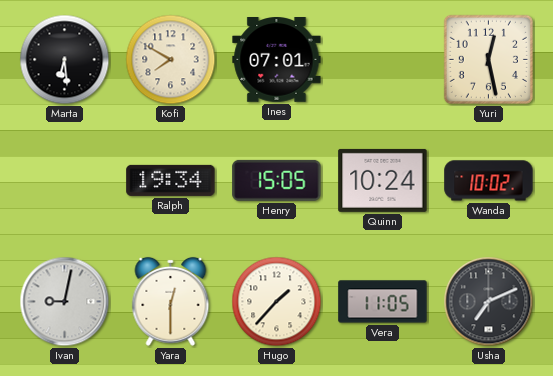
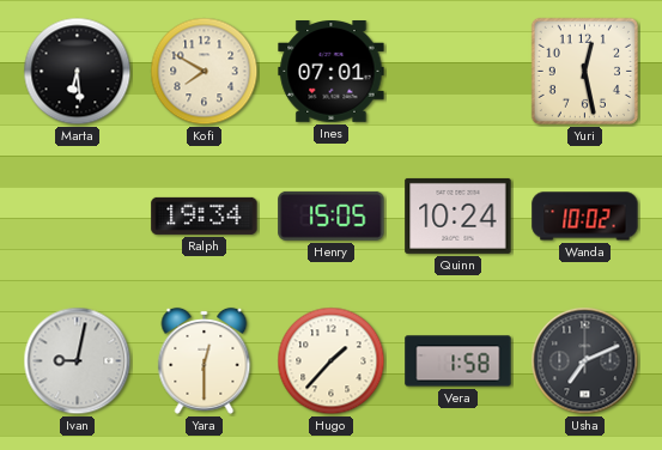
Vera: 11:05 -> 1:58 (458, 361)
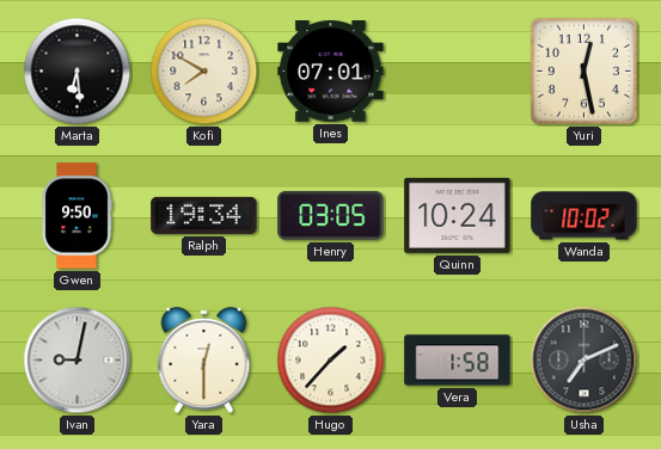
Gwen: none -> 9:50 (76, 216)
Henry: 15:05 -> 03:05 (331, 215)
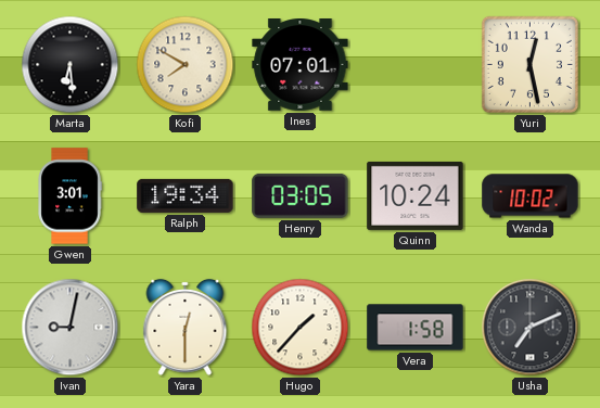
Gwen: 9:50 -> 3:01 (69, 196)
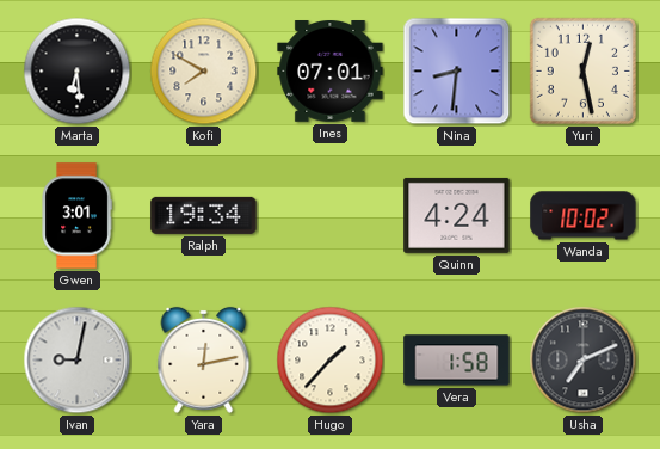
Nina: none -> 8:31 (457, 72)
Henry: 03:05 -> none (301, 195)
Quinn: 10:24 -> 4:24 (457, 215)
Yara: 12:30 -> 12:13 (204, 359)
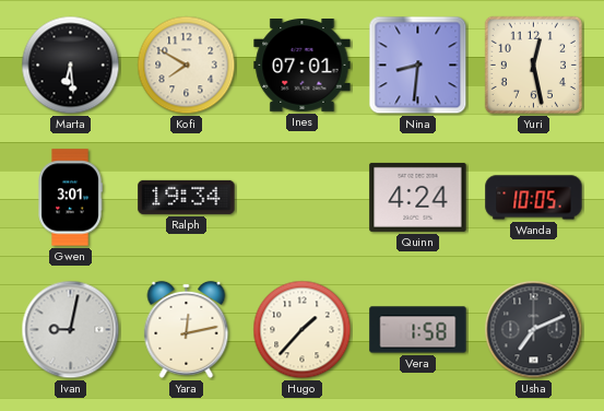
Wanda: 10:02 -> 10:05 (534, 198)
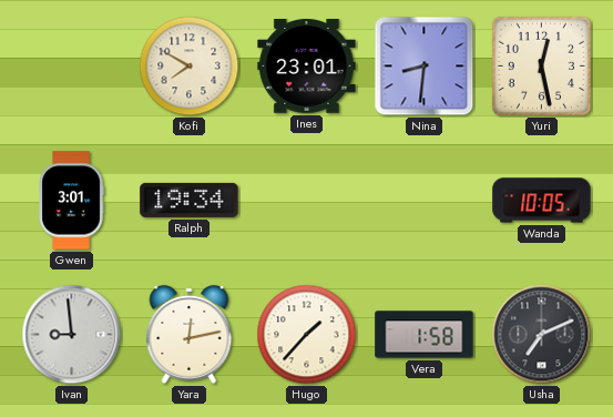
Marta: 6:29 -> none (71, 66)
Ines: 07:01 -> 23:01 (307, 67)
Quinn: 4:24 -> none (418, 197)
Ivan: 9:02 -> 8:59 (72, 335)
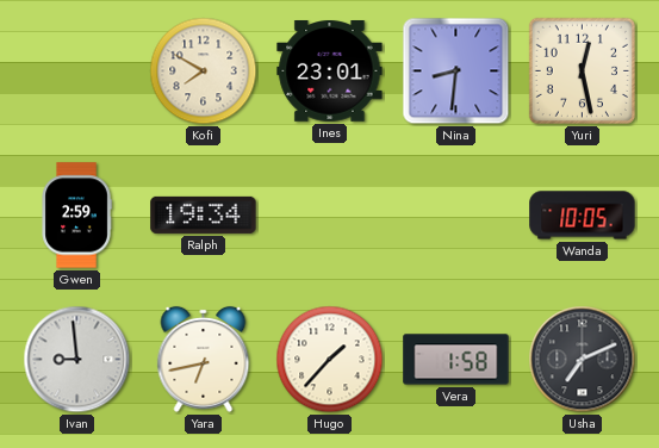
Gwen: 3:01 -> 2:59 (76, 216)
Yara: 12:13 -> 6:43 (204, 359)
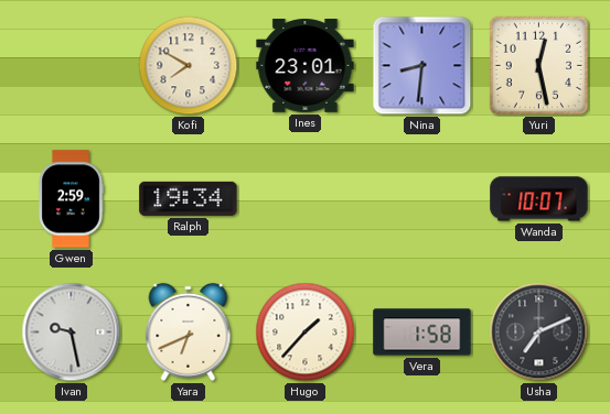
Wanda: 10:05 -> 10:07 (539, 199)
Ivan: 8:59 -> 9:28 (72, 333)
Yara: 6:43 -> 6:41 (189, 331)
